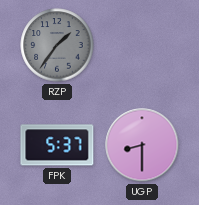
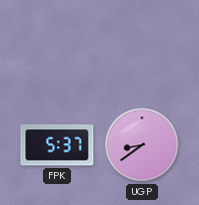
RZP: 1:36 -> none (57, 45)
UGP: 8:30 -> 8:39 (142, 145)
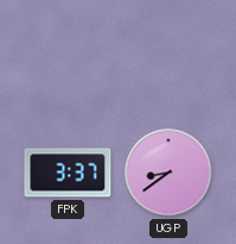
FPK: 5:37 -> 3:37 (68, 173)
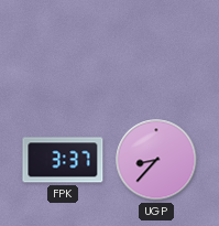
UGP: 8:39 -> 8:37 (156, 160)
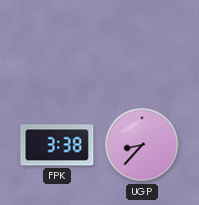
FPK: 3:37 -> 3:38 (57, 145)
